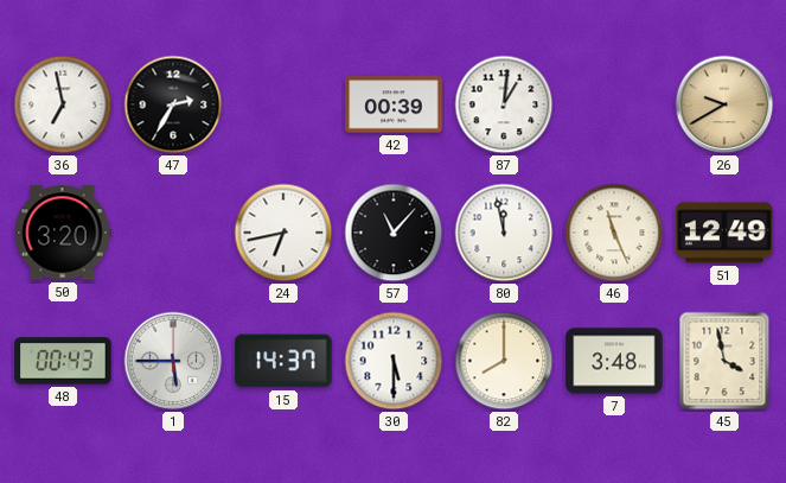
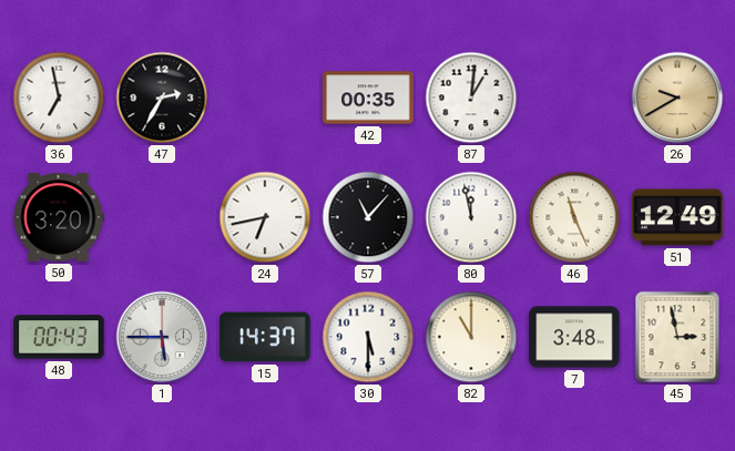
42: 00:39 -> 00:35 (368, 98)
82: 8:00 -> 11:00 (471, 337)
45: 3:58 -> 2:58 (677, 337)
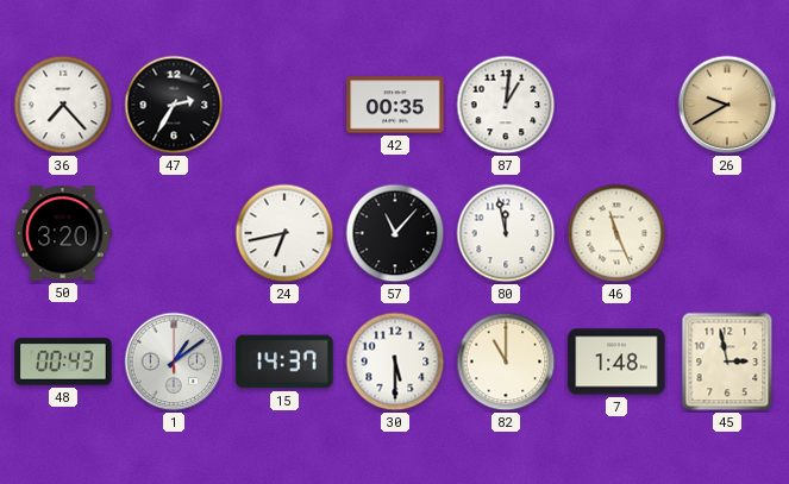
36: 6:58 -> 7:23 (63, 105)
51: 12:49 -> none (677, 217)
1: 5:45 -> 1:09 (174, 362)
7: 3:48 -> 1:48 (616, 362)
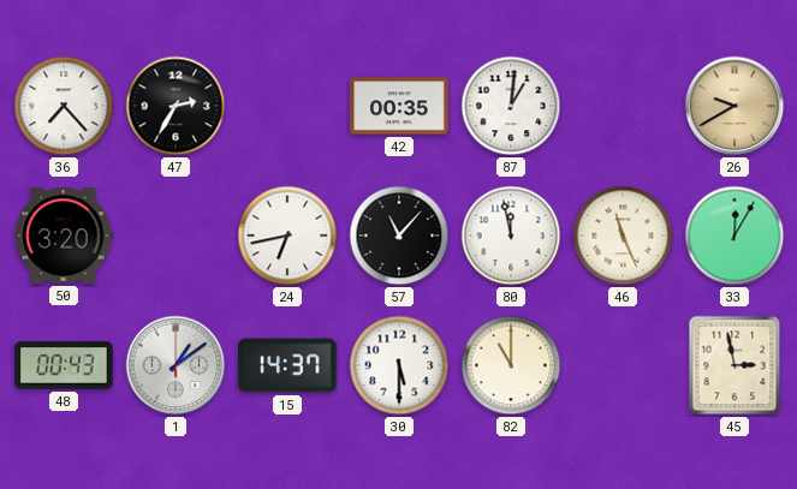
33: none -> 12:05 (734, 235)
7: 1:48 -> none (616, 362)
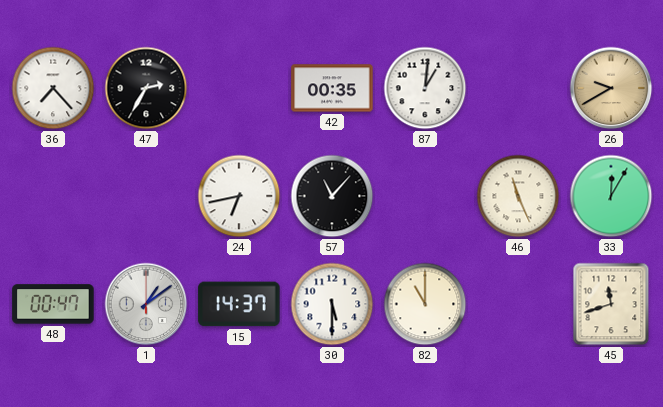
50: 3:20 -> none (64, 235)
80: 11:58 -> none (511, 235)
48: 00:43 -> 00:47 (53, 304)
45: 2:58 -> 11:42 (611, 304)
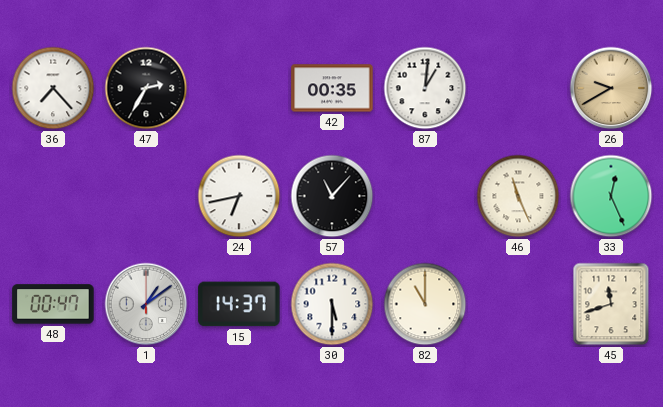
33: 12:05 -> 12:26 (611, 196)
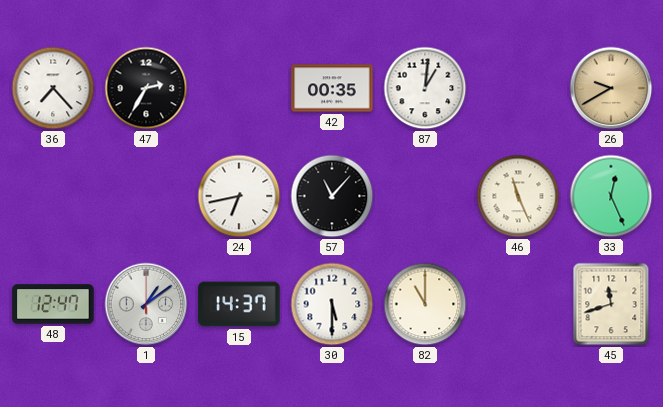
48: 00:47 -> 12:47 (53, 304)
